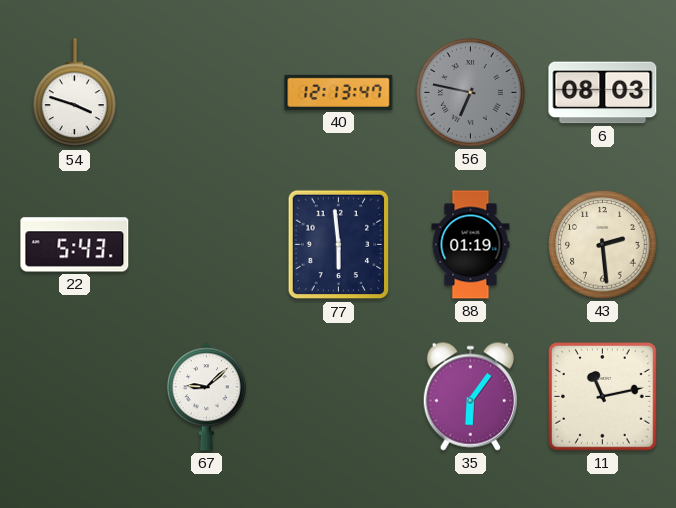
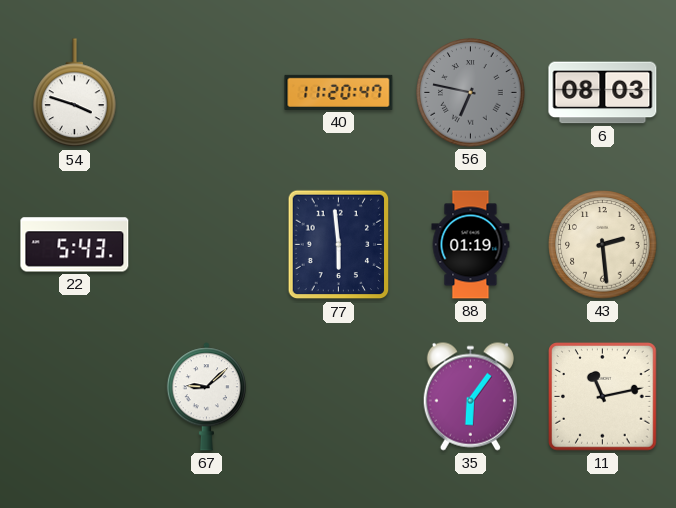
40: 12:13 -> 11:20 (339, 92)
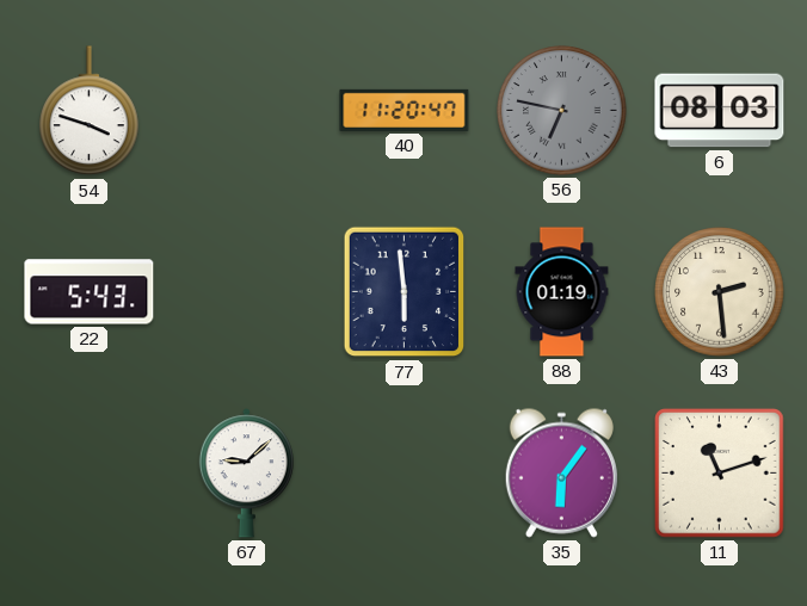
11: 11:13 -> 11:12 (720, 474)
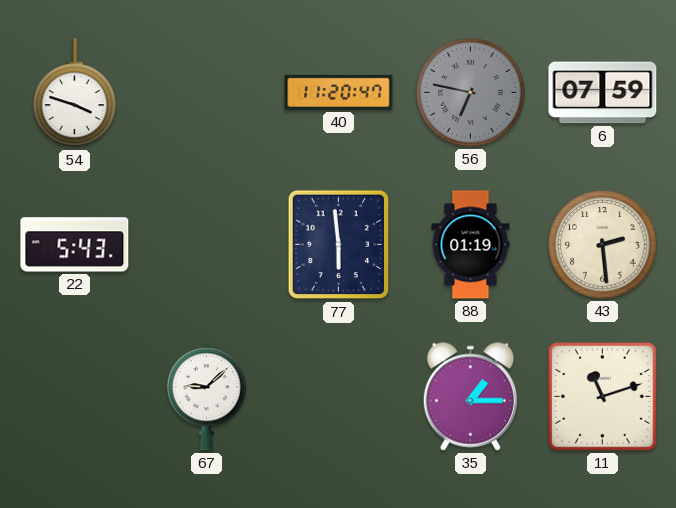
6: 08:03 -> 07:59 (603, 93)
35: 6:06 -> 1:15 (470, 396)
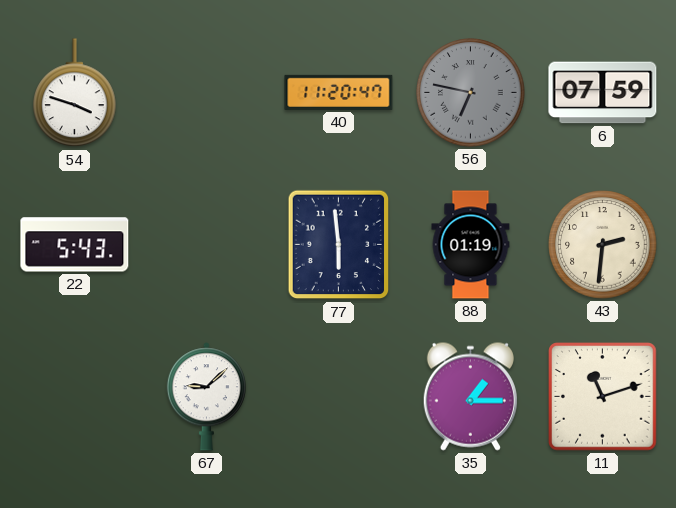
43: 2:29 -> 2:31 (603, 245)
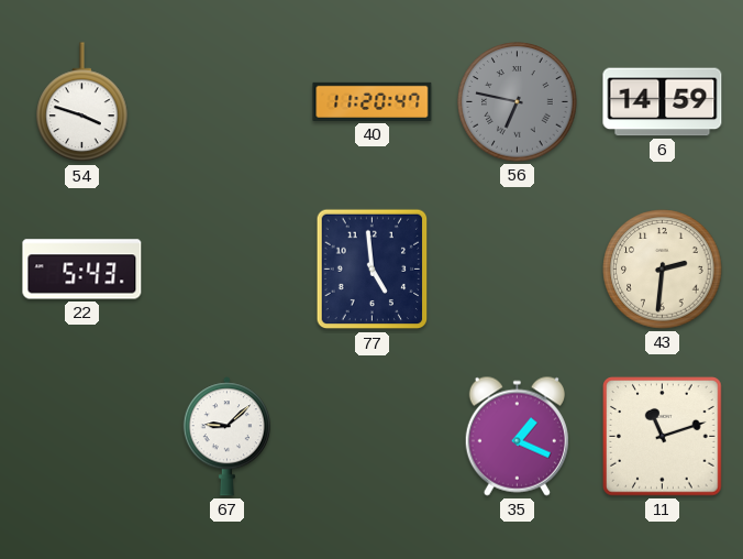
6: 07:59 -> 14:59 (663, 102)
77: 5:59 -> 4:59 (373, 270)
88: 01:19 -> none (471, 245)
35: 1:15 -> 1:19 (517, 436)
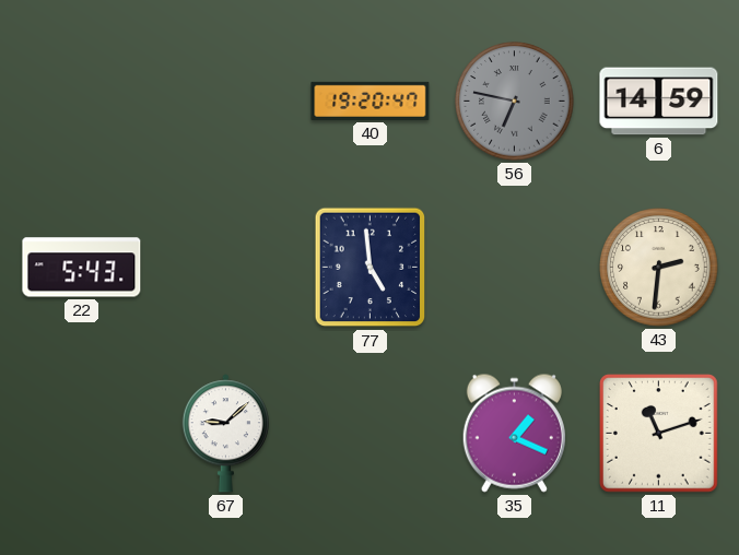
54: 3:48 -> none (82, 102)
40: 11:20 -> 19:20 (371, 101)
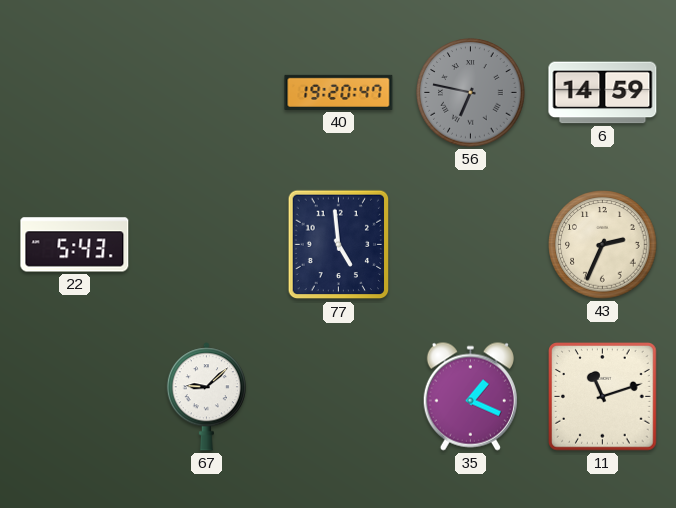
43: 2:31 -> 2:34 (603, 245)
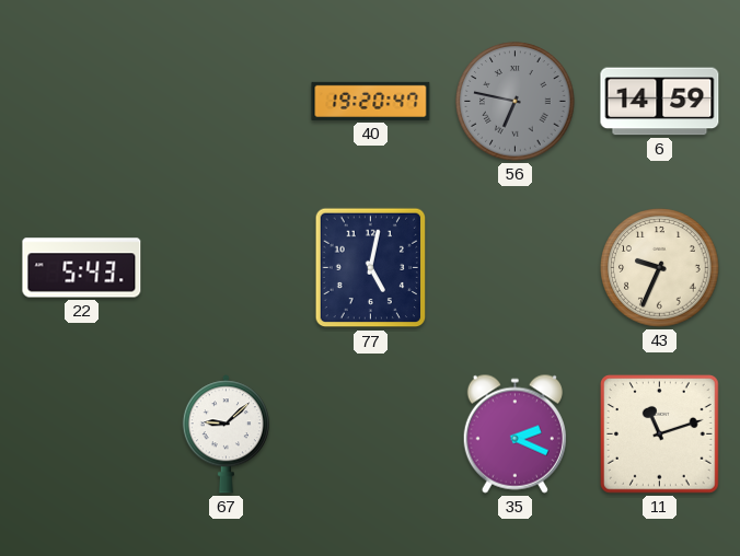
77: 4:59 -> 5:02 (371, 268)
43: 2:34 -> 9:34 (660, 268)
35: 1:19 -> 2:19 (514, 433)
